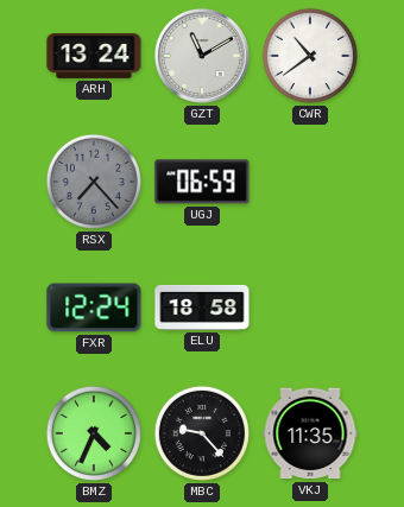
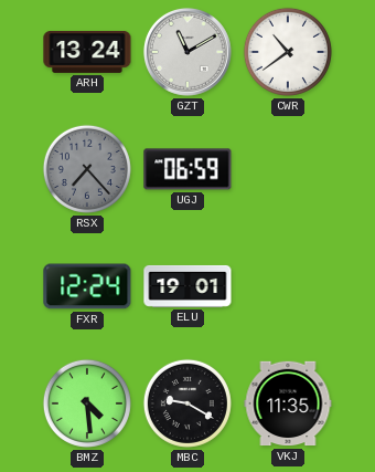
ELU: 18:58 -> 19:01 (187, 286)
BMZ: 4:34 -> 4:29 (87, 403)
MBC: 9:23 -> 9:20 (187, 403)
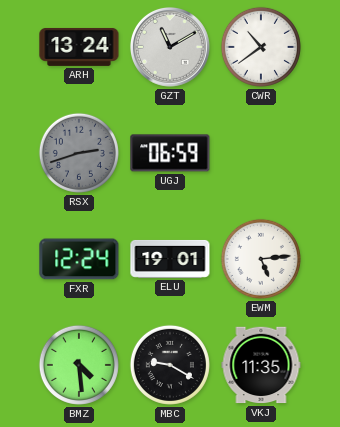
RSX: 7:23 -> 2:42 (79, 153)
EWM: none -> 5:14 (261, 259)
